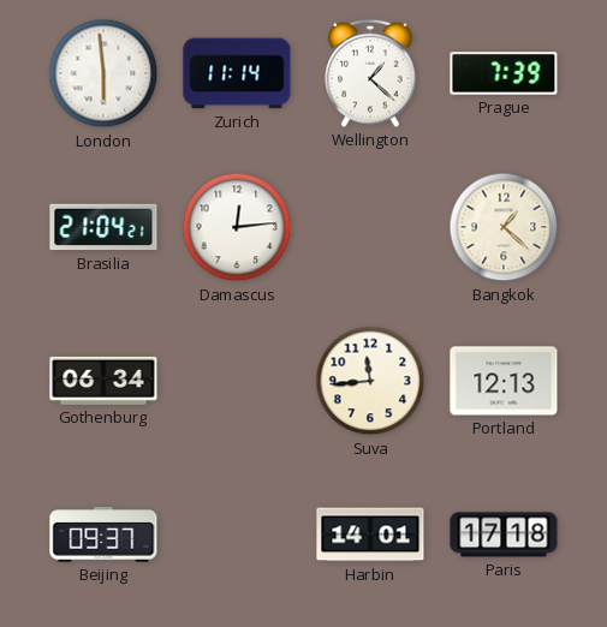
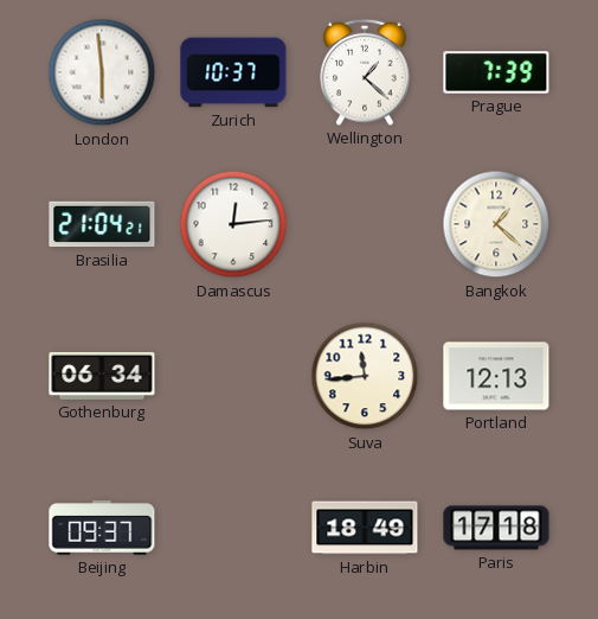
Zurich: 11:14 -> 10:37 (233, 72)
Harbin: 14:01 -> 18:49 (365, 528)
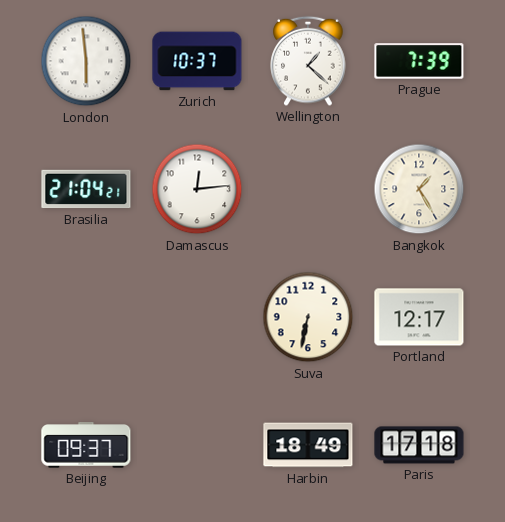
Bangkok: 1:22 -> 1:25 (419, 189)
Gothenburg: 06:34 -> none (102, 376)
Suva: 11:44 -> 6:32 (308, 317)
Portland: 12:13 -> 12:17 (419, 317)
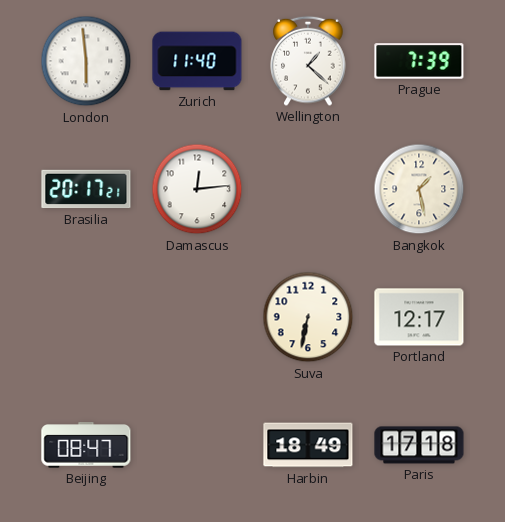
Zurich: 10:37 -> 11:40 (197, 61)
Brasilia: 21:04 -> 20:17 (86, 189)
Bangkok: 1:25 -> 1:28 (419, 189)
Beijing: 09:37 -> 08:47 (86, 446)
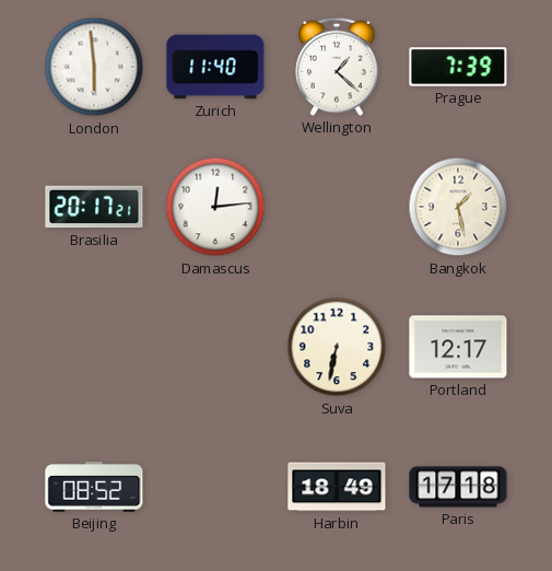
Beijing: 08:47 -> 08:52 (94, 488)
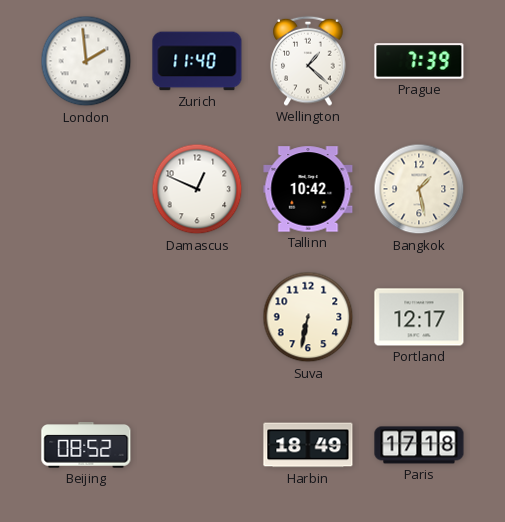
London: 5:59 -> 1:59 (86, 61)
Brasilia: 20:17 -> none (94, 207)
Damascus: 12:14 -> 12:49 (197, 189)
Tallinn: none -> 10:42 (308, 189)
